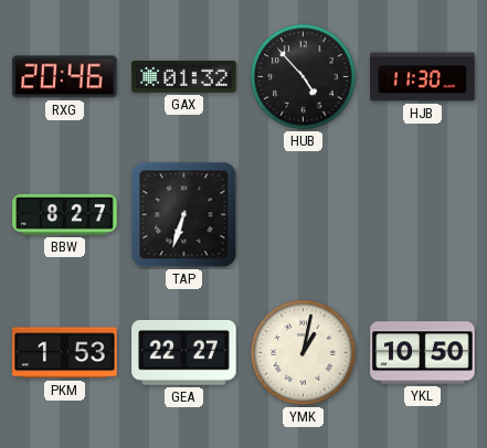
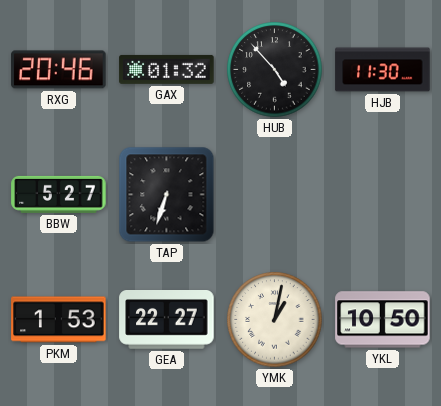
BBW: 8:27 -> 5:27 (59, 194)
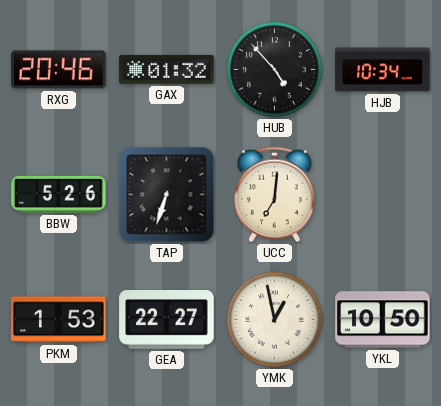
HJB: 11:30 -> 10:34 (383, 70)
BBW: 5:27 -> 5:26 (59, 194)
UCC: none -> 7:01 (275, 195)
YMK: 1:02 -> 12:58 (275, 320)
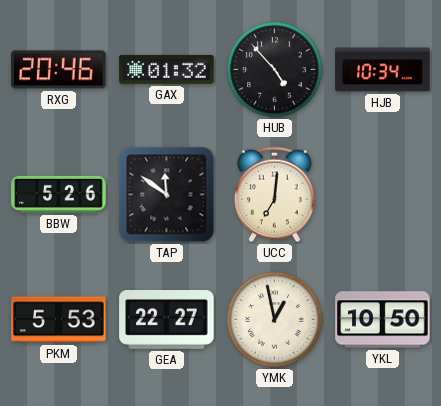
TAP: 6:33 -> 11:51 (167, 195)
PKM: 1:53 -> 5:53 (59, 320)
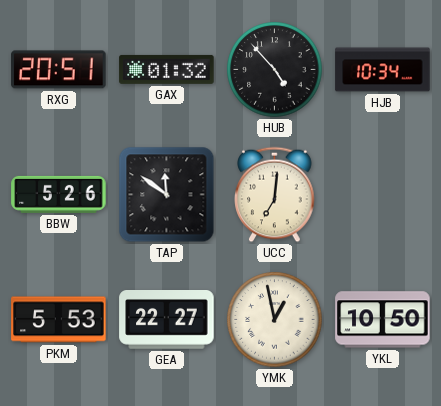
RXG: 20:46 -> 20:51 (59, 70)
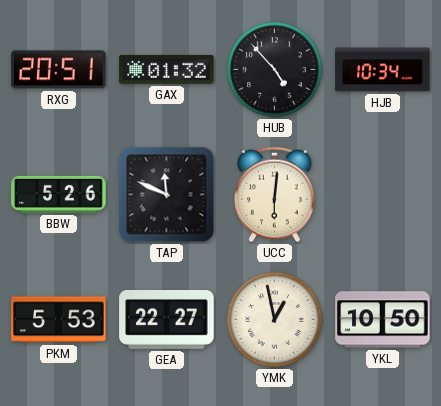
TAP: 11:51 -> 11:49 (167, 195)
UCC: 7:01 -> 6:01 (275, 195)
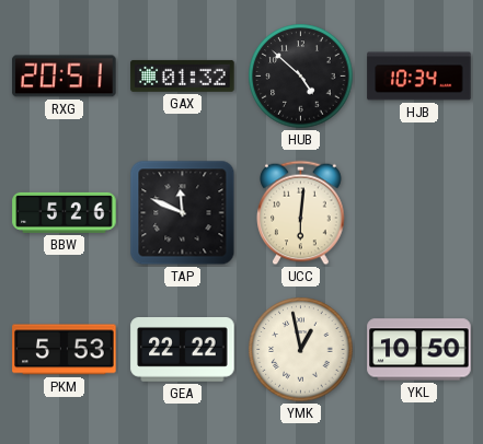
HUB: 4:53 -> 4:52 (301, 77)
GEA: 22:27 -> 22:22 (183, 350)
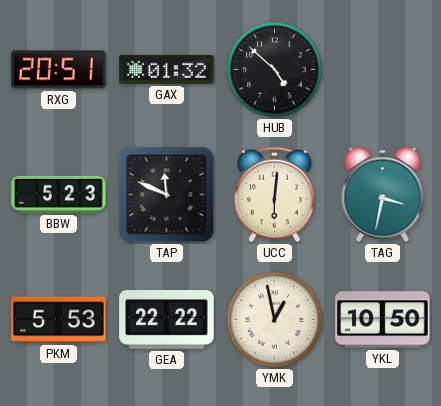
HJB: 10:34 -> none (419, 77)
BBW: 5:26 -> 5:23 (59, 194)
TAG: none -> 3:32 (383, 195)
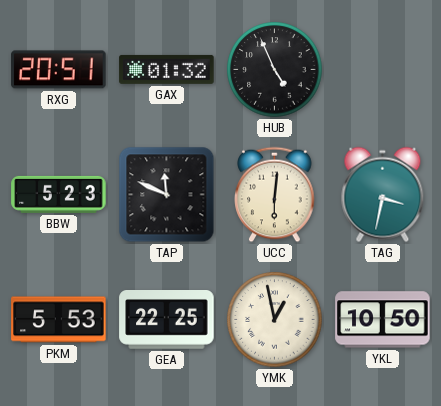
HUB: 4:52 -> 4:56 (275, 70)
GEA: 22:22 -> 22:25 (167, 320)
